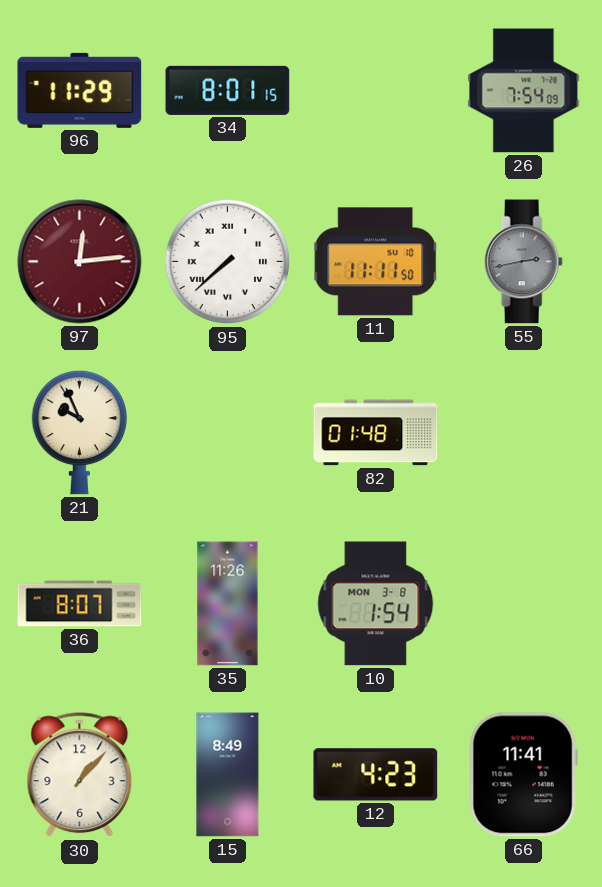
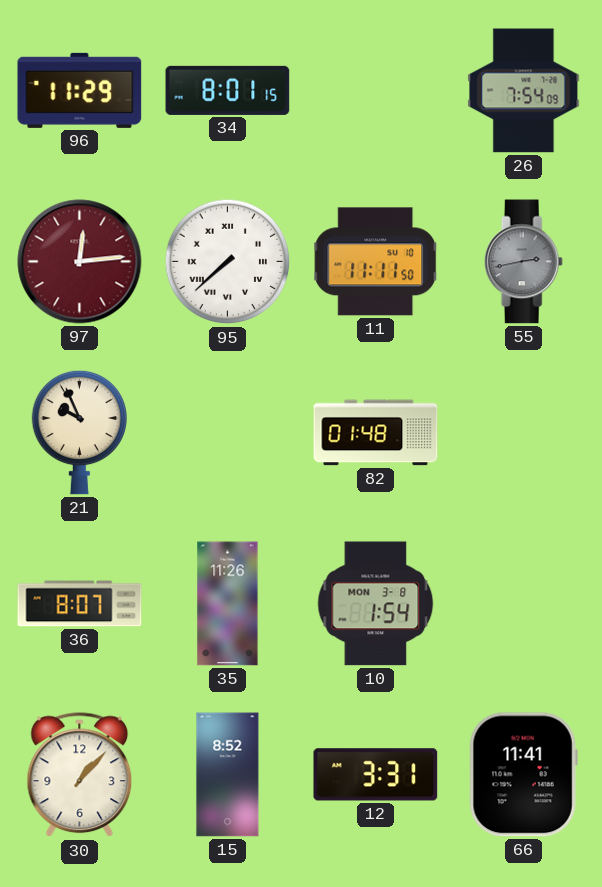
15: 8:49 -> 8:52 (228, 775)
12: 4:23 -> 3:31 (376, 775)
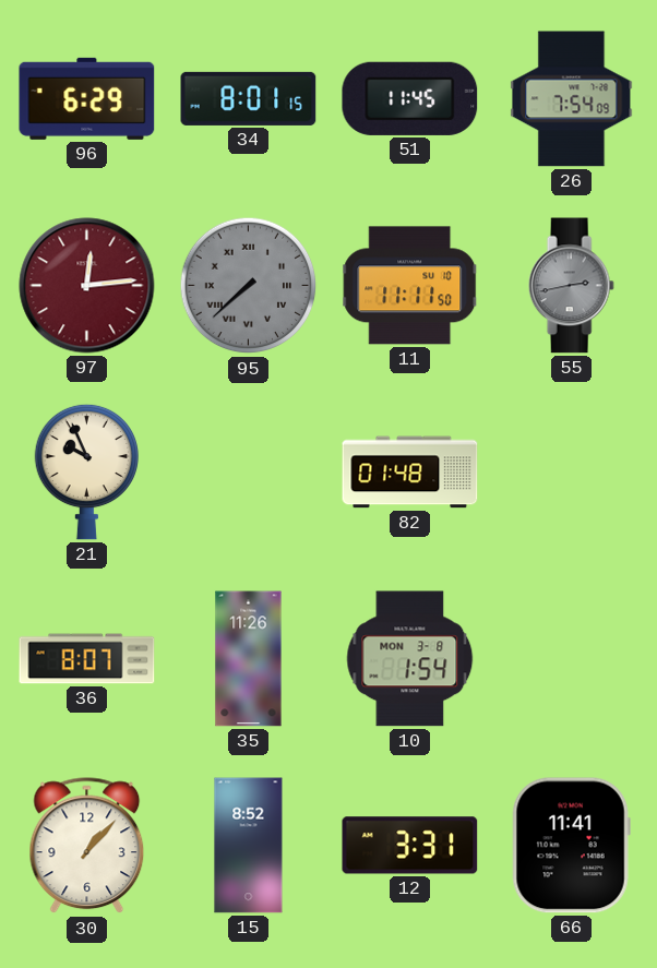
96: 11:29 -> 6:29 (87, 98)
51: none -> 11:45 (410, 98)
95 dial: white -> grey (249, 286)
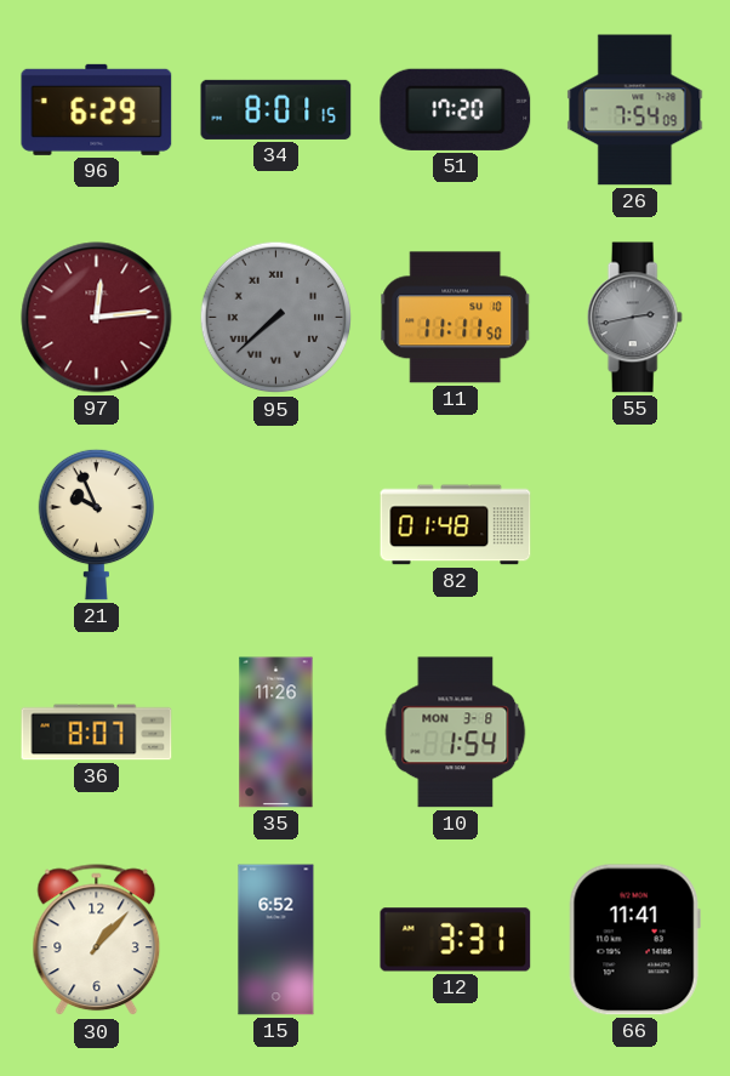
51: 11:45 -> 17:20 (456, 109)
15: 8:52 -> 6:52 (276, 940)
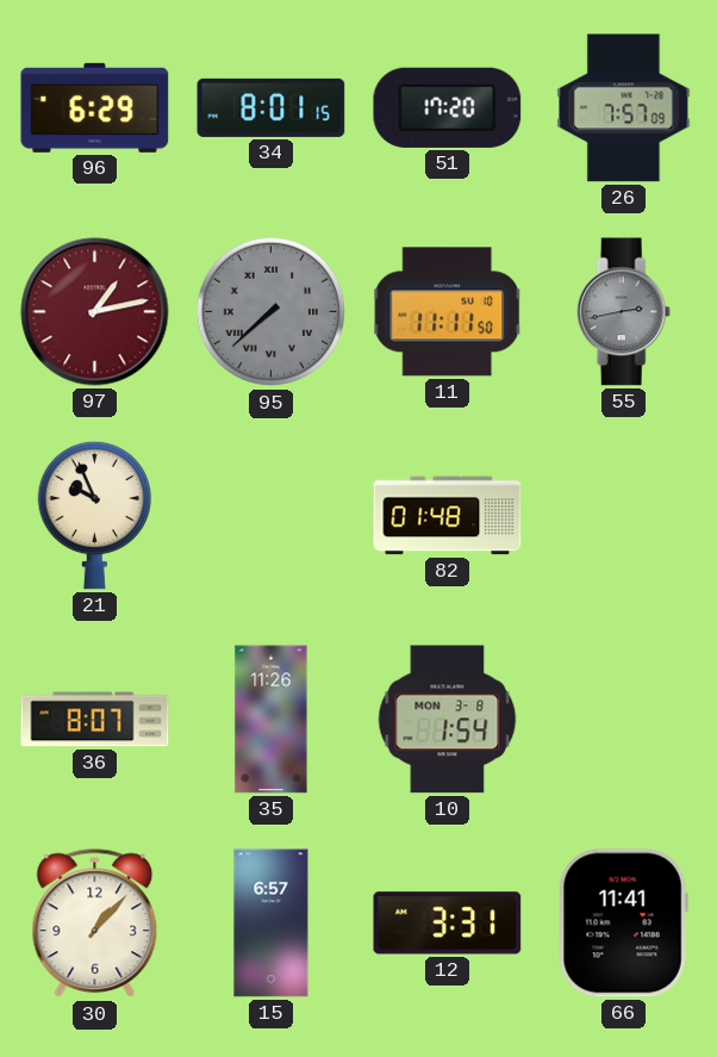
26: 7:54 -> 7:57 (624, 108)
97: 12:14 -> 1:13 (95, 312)
15: 6:52 -> 6:57 (272, 924)
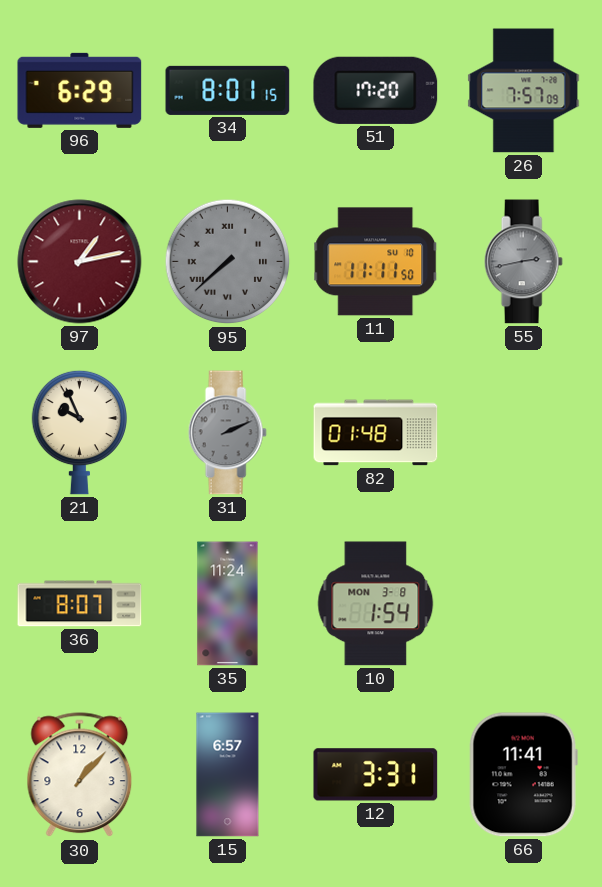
31: none -> 2:11 (227, 433)
35: 11:26 -> 11:24 (228, 604)
